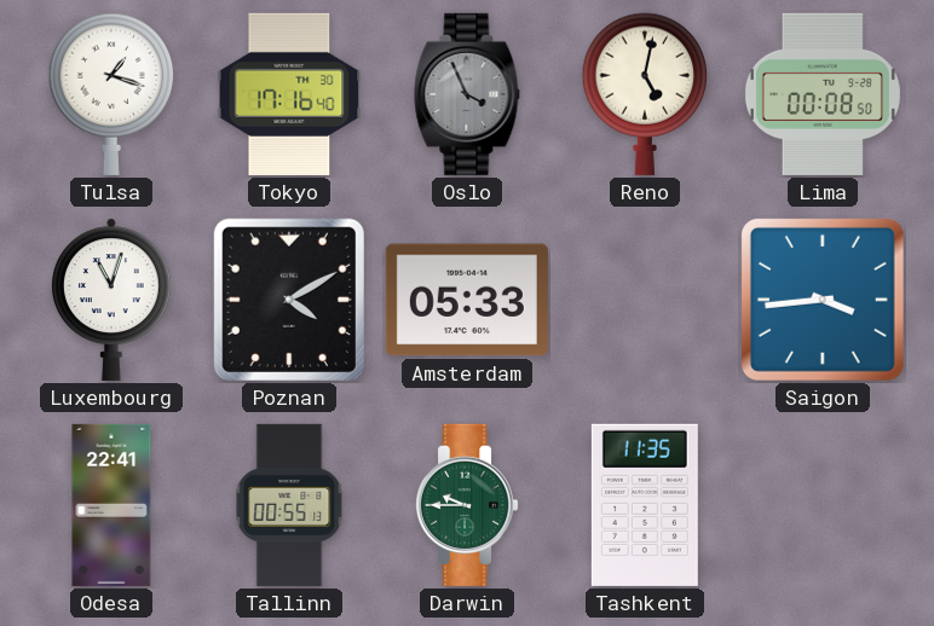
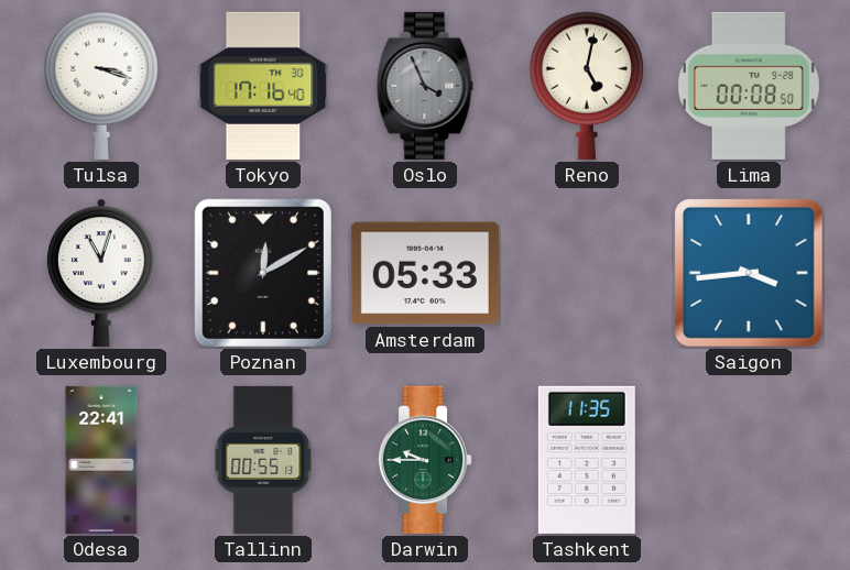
Tulsa: 1:18 -> 3:18 (101, 86)
Poznan: 4:10 -> 12:10 (263, 273)
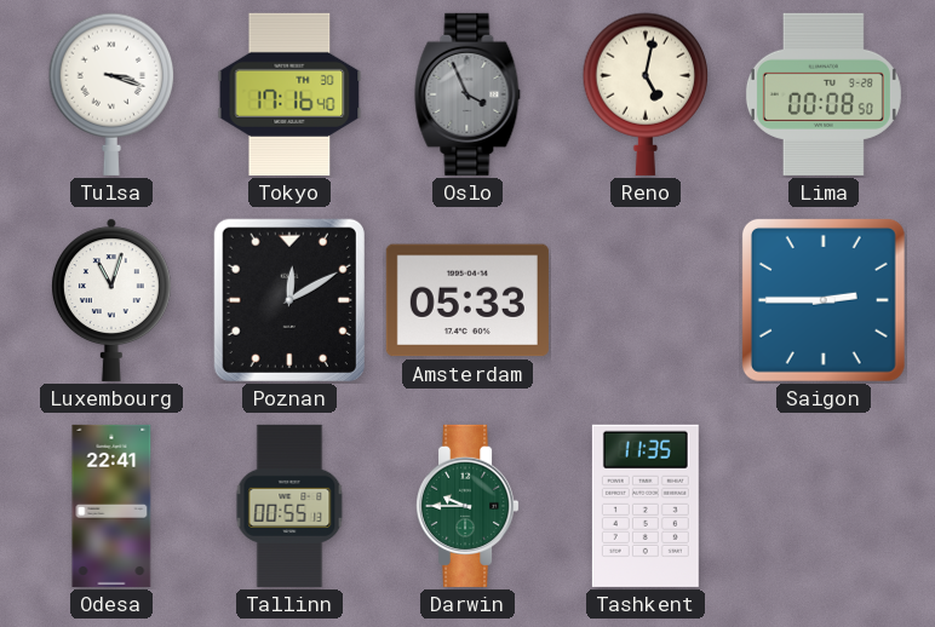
Saigon: 3:44 -> 2:45 (824, 300)
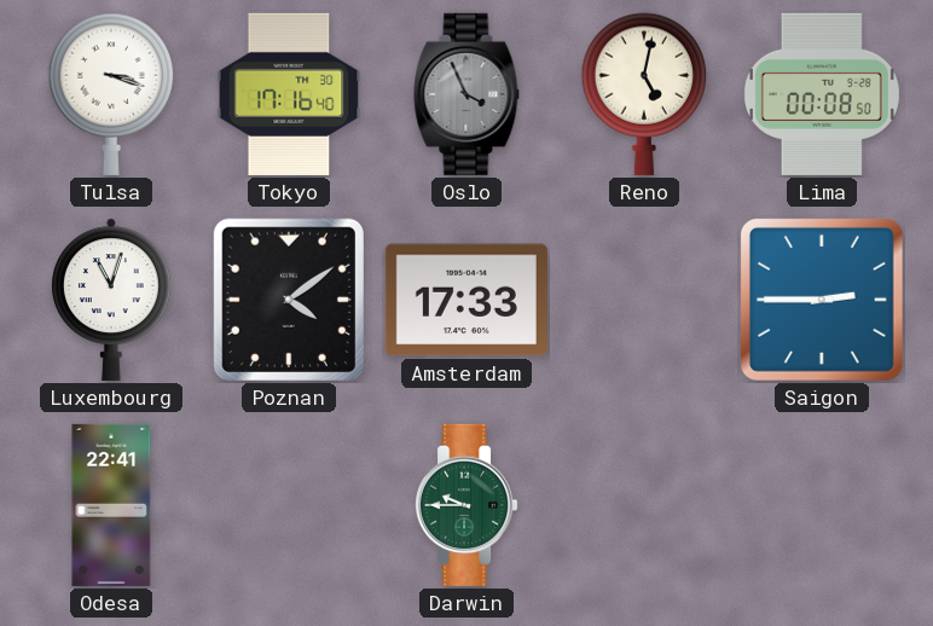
Poznan: 12:10 -> 4:09 (289, 300)
Amsterdam: 05:33 -> 17:33 (467, 300)
Tallinn: 00:55 -> none (289, 506)
Tashkent: 11:35 -> none (646, 506)
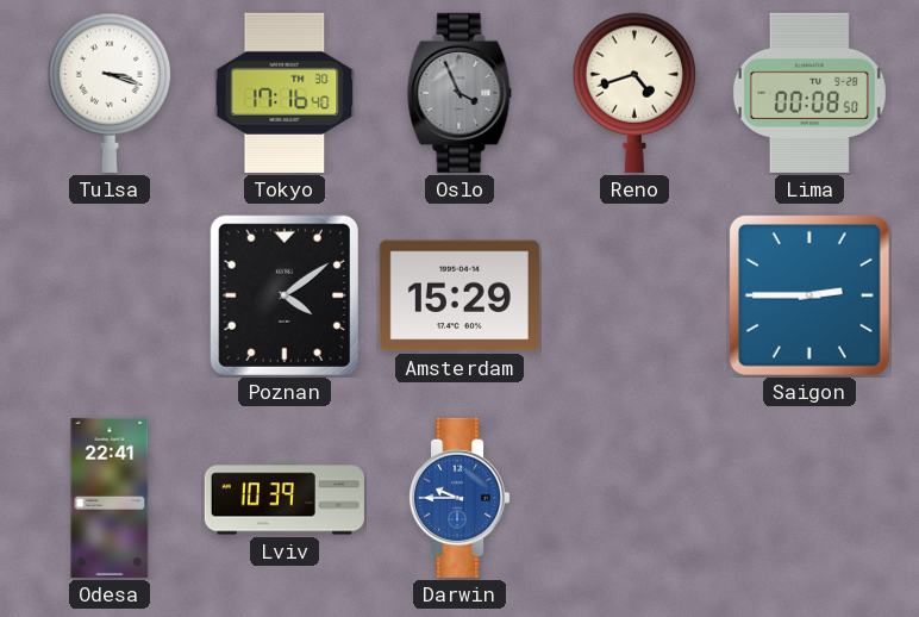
Reno: 5:02 -> 4:42 (634, 93)
Luxembourg: 11:03 -> none (111, 300)
Amsterdam: 17:33 -> 15:29 (459, 295)
Lviv: none -> 10:39 (285, 498)
Darwin dial: green -> blue (461, 498)
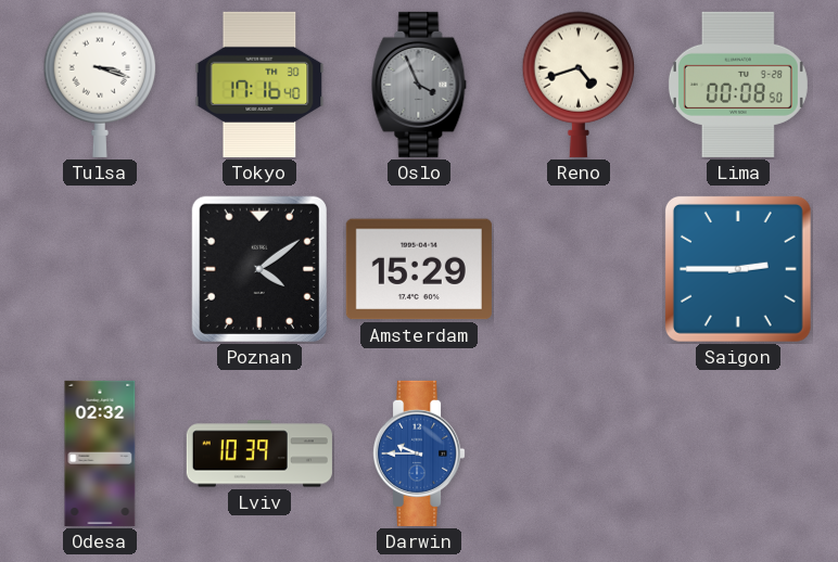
Odesa: 22:41 -> 02:32 (100, 454)
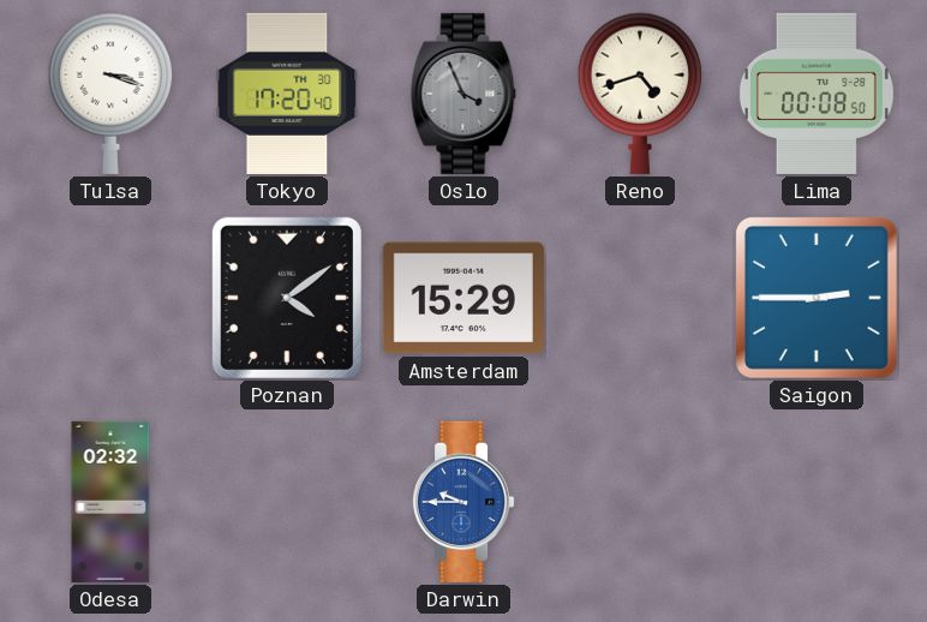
Tokyo: 17:16 -> 17:20 (287, 94)
Lviv: 10:39 -> none (259, 454)
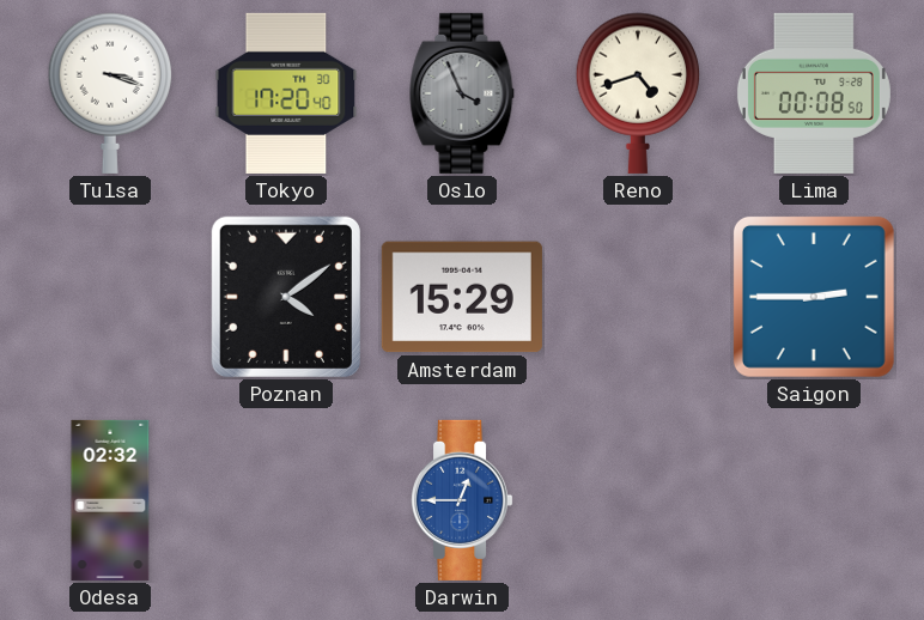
Darwin: 9:45 -> 12:45 (463, 500)
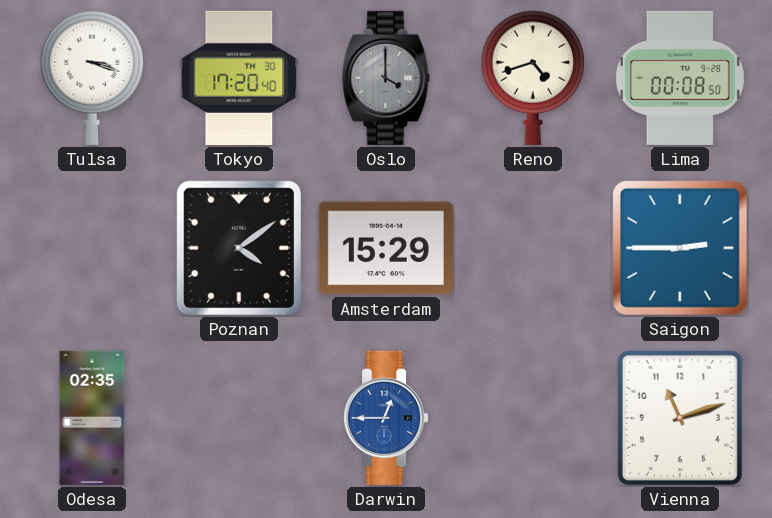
Oslo: 3:56 -> 4:00 (386, 78)
Odesa: 02:32 -> 02:35 (92, 418)
Vienna: none -> 11:12 (680, 418)
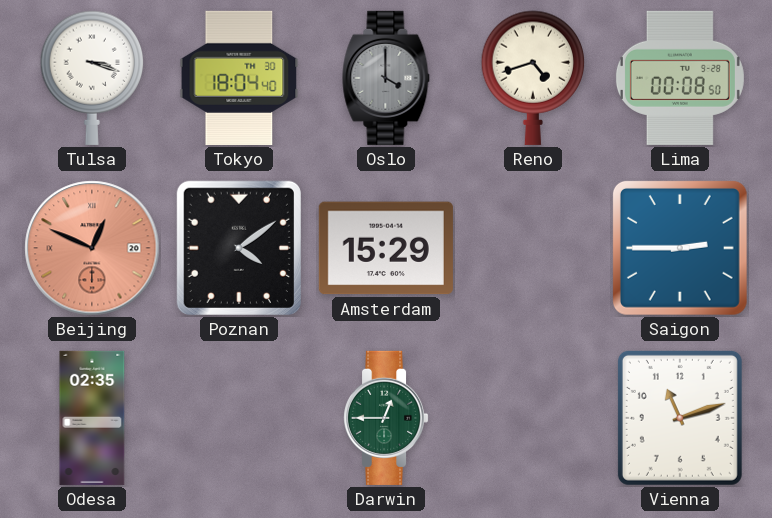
Tokyo: 17:20 -> 18:04 (239, 78)
Beijing: none -> 12:49 (92, 248)
Darwin dial: blue -> green (387, 418)
